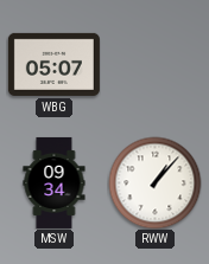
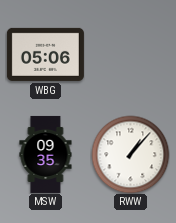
WBG: 05:07 -> 05:06 (45, 54)
MSW: 09:34 -> 09:35 (46, 154)
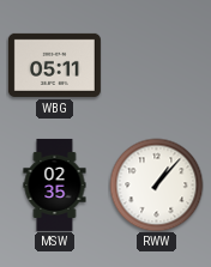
WBG: 05:06 -> 05:11 (54, 65)
MSW: 09:35 -> 02:35 (55, 184)
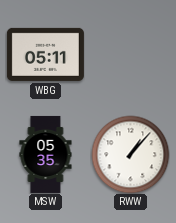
MSW: 02:35 -> 05:35 (46, 154)
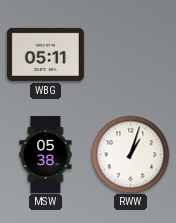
MSW: 05:35 -> 05:38 (46, 154)
RWW: 1:07 -> 1:03 (130, 154)
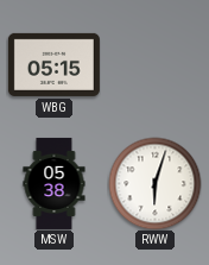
WBG: 05:11 -> 05:15 (53, 64)
RWW: 1:03 -> 6:03 (154, 183)
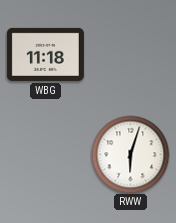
WBG: 05:15 -> 11:18 (45, 54)
MSW: 05:38 -> none (55, 183)
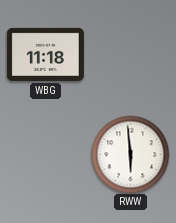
RWW: 6:03 -> 5:59 (130, 154)
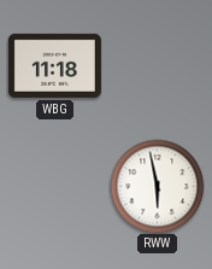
RWW: 5:59 -> 5:58 (157, 186)
